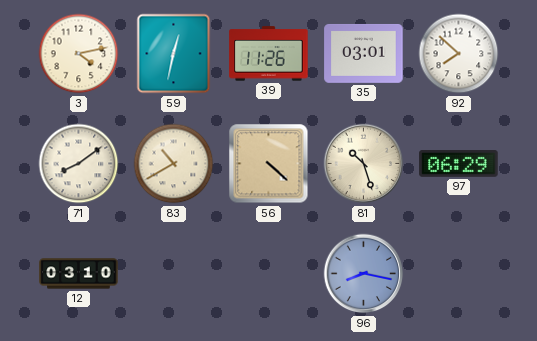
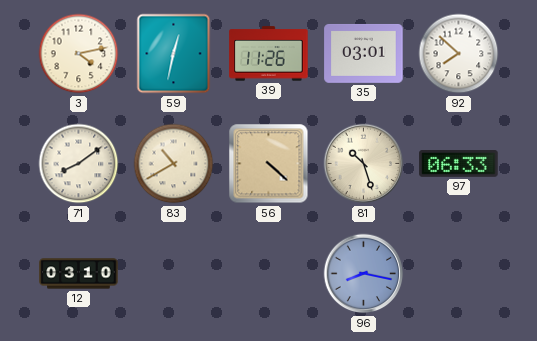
97: 06:29 -> 06:33 (459, 164)
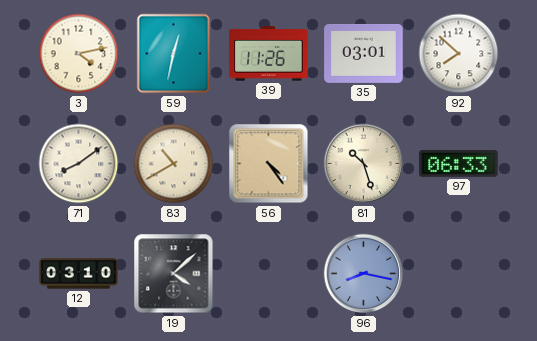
56: 4:22 -> 4:24 (269, 164)
19: none -> 4:08 (174, 274)
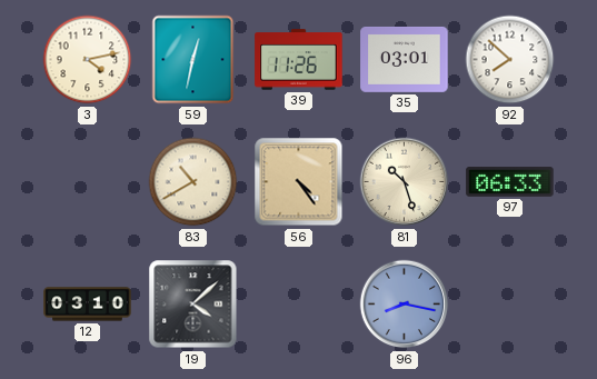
71: 8:09 -> none (79, 164)
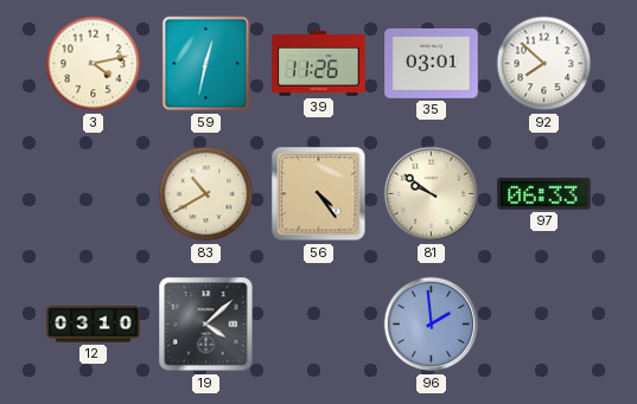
81: 10:27 -> 9:51 (432, 194)
96: 8:17 -> 1:59 (432, 325)
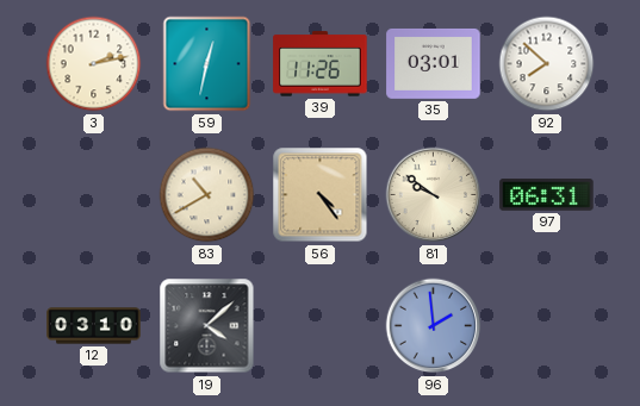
3: 4:13 -> 2:13 (94, 64)
97: 06:33 -> 06:31 (547, 195)
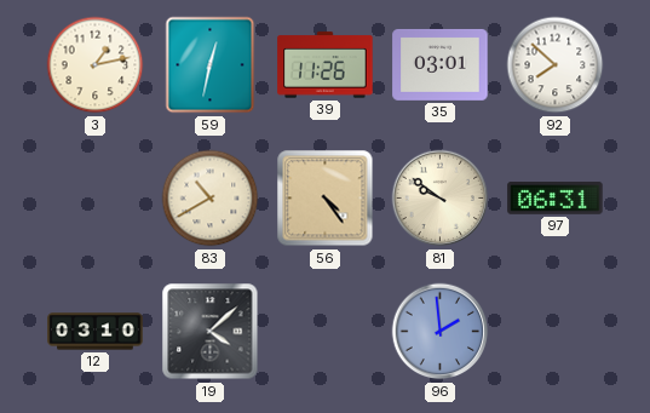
3: 2:13 -> 1:13 (96, 65)
